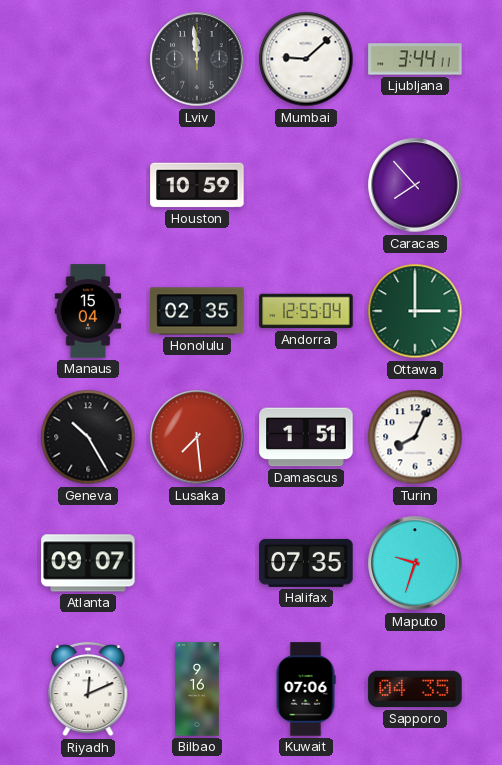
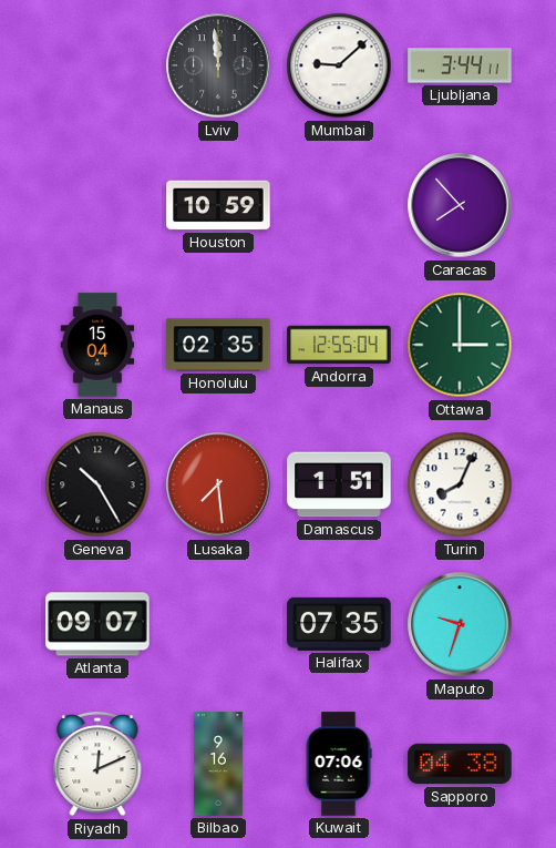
Sapporo: 04:35 -> 04:38 (460, 764)
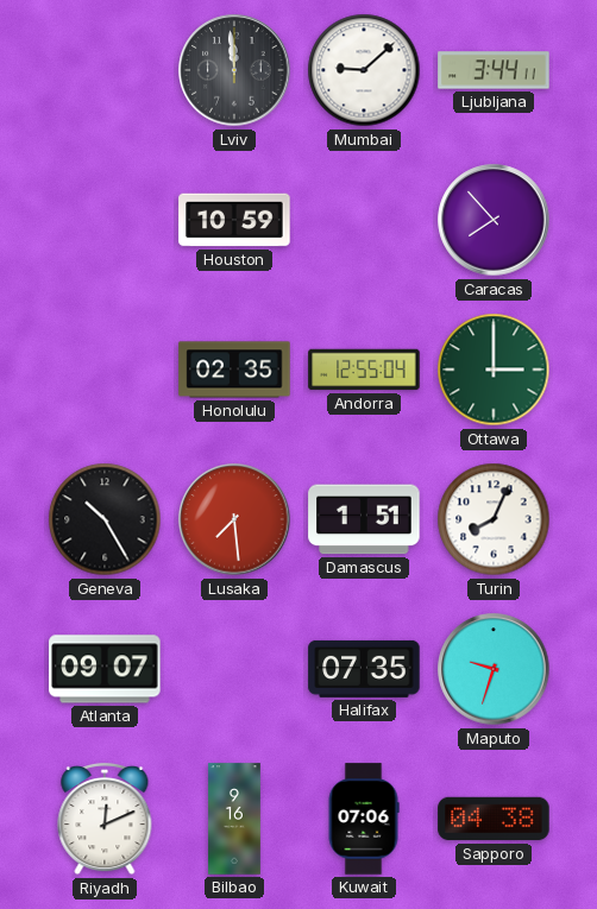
Manaus: 15:04 -> none (97, 345)
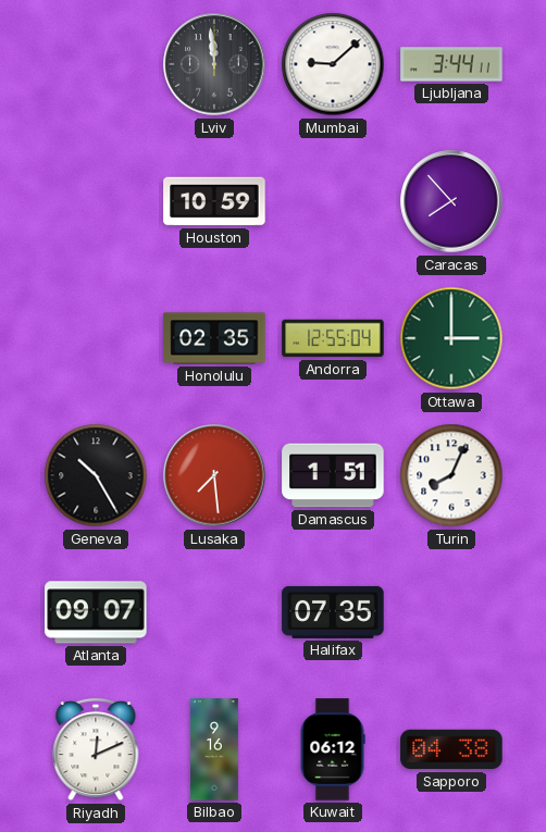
Maputo: 9:33 -> none (494, 669)
Kuwait: 07:06 -> 06:12 (333, 749)
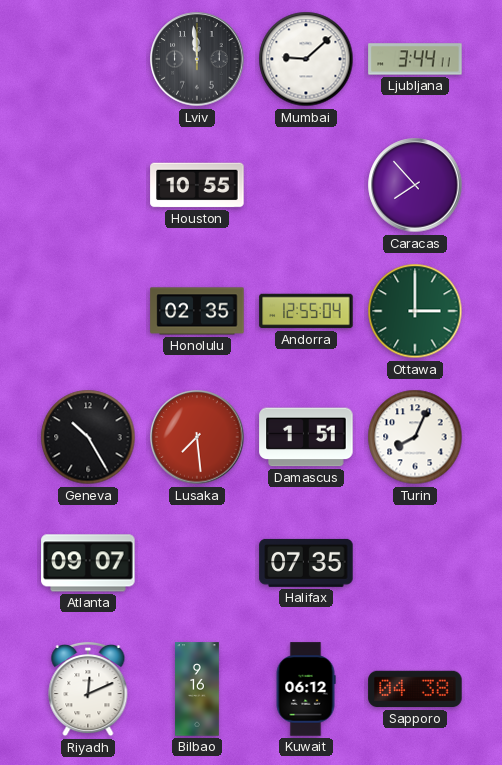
Houston: 10:59 -> 10:55 (197, 185)
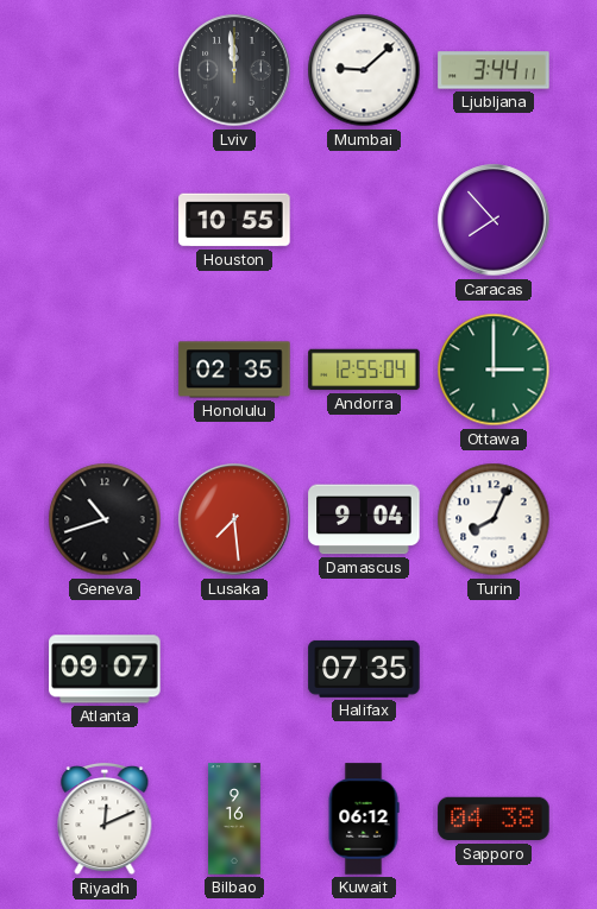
Geneva: 10:25 -> 10:42 (105, 519)
Damascus: 1:51 -> 9:04 (364, 519)
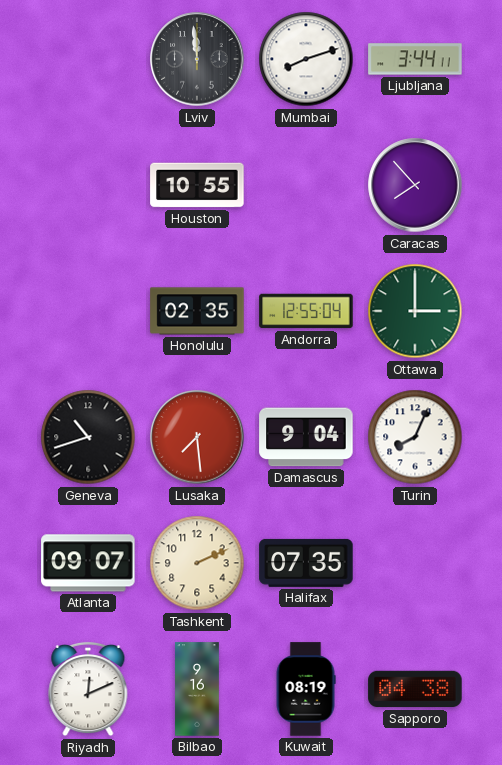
Mumbai: 9:08 -> 8:12 (306, 59)
Tashkent: none -> 2:11 (197, 563)
Kuwait: 06:12 -> 08:19 (306, 689)
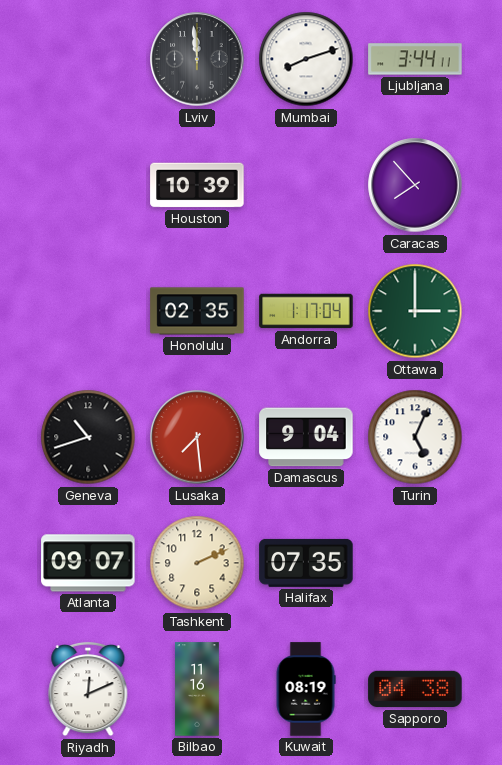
Houston: 10:55 -> 10:39 (197, 185)
Andorra: 12:55 -> 1:17 (306, 311)
Turin: 8:04 -> 5:04 (415, 437)
Bilbao: 9:16 -> 11:16 (197, 689)
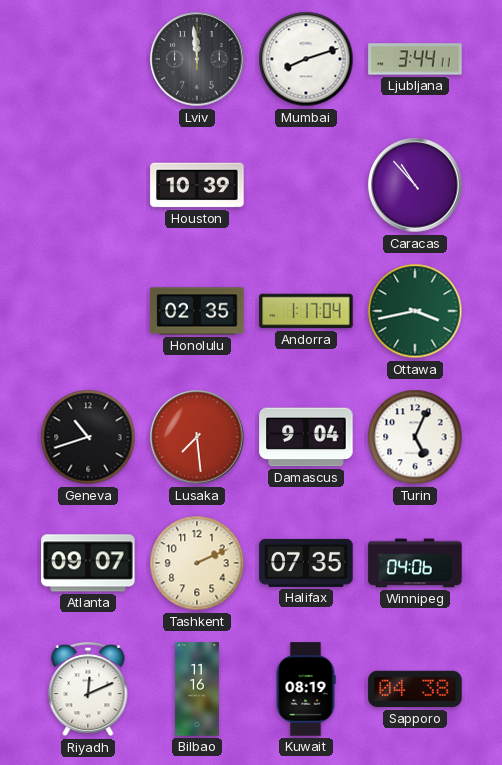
Caracas: 7:53 -> 10:53 (415, 185)
Ottawa: 3:00 -> 3:43 (415, 311)
Winnipeg: none -> 04:06 (415, 563)
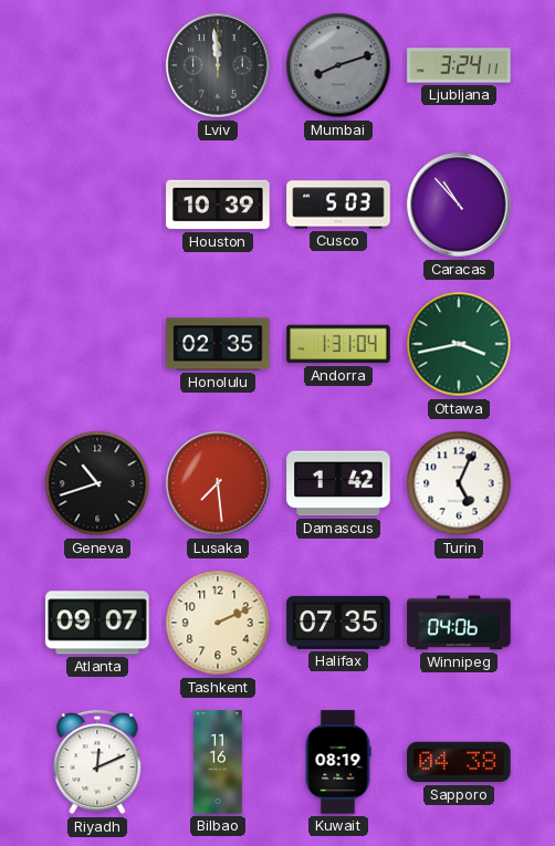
Mumbai dial: white -> grey (338, 65)
Ljubljana: 3:44 -> 3:24 (459, 65)
Cusco: none -> 5:03 (338, 205)
Andorra: 1:17 -> 1:31 (338, 344)
Damascus: 9:04 -> 1:42 (338, 483)
